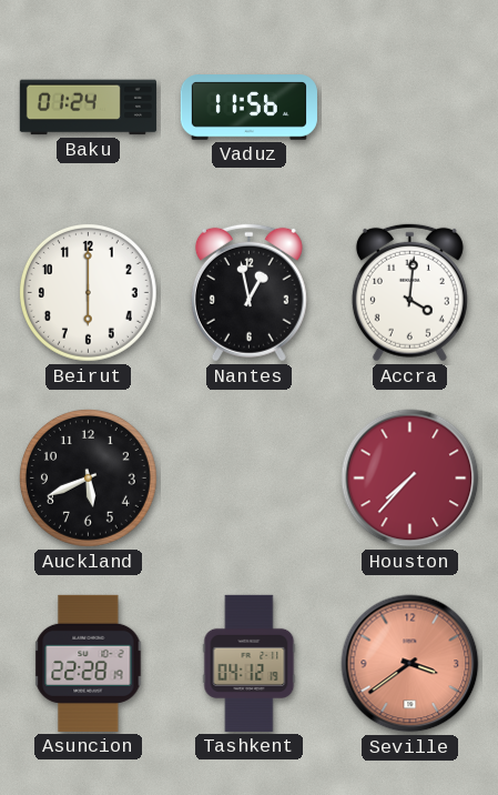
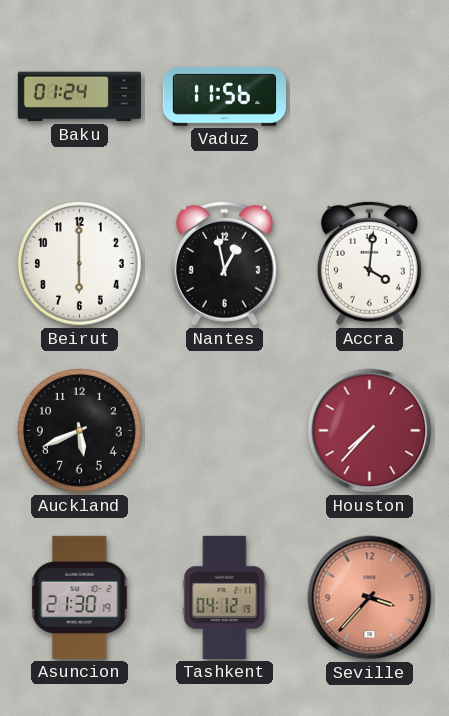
Asuncion: 22:28 -> 21:30 (80, 597)
Seville: 3:39 -> 3:37 (370, 598)
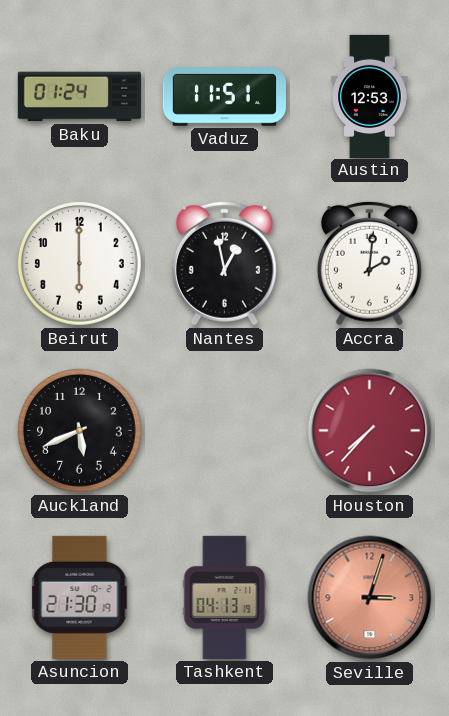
Vaduz: 11:56 -> 11:51 (224, 97)
Austin: none -> 12:53 (370, 96)
Accra: 4:01 -> 2:01 (369, 263)
Tashkent: 04:12 -> 04:13 (225, 597)
Seville: 3:37 -> 3:03 (370, 598)
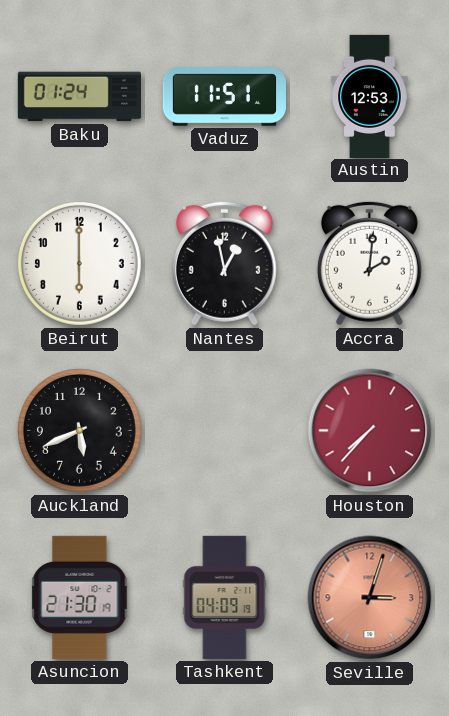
Tashkent: 04:13 -> 04:09 (225, 597)
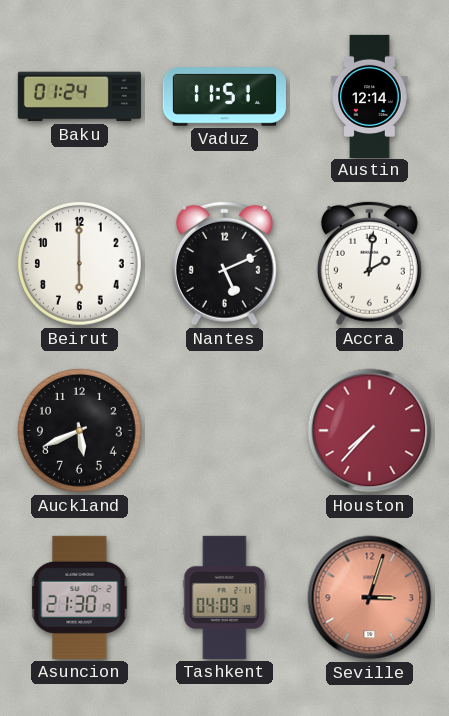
Austin: 12:53 -> 12:14 (370, 96)
Nantes: 12:58 -> 5:11 (224, 263)
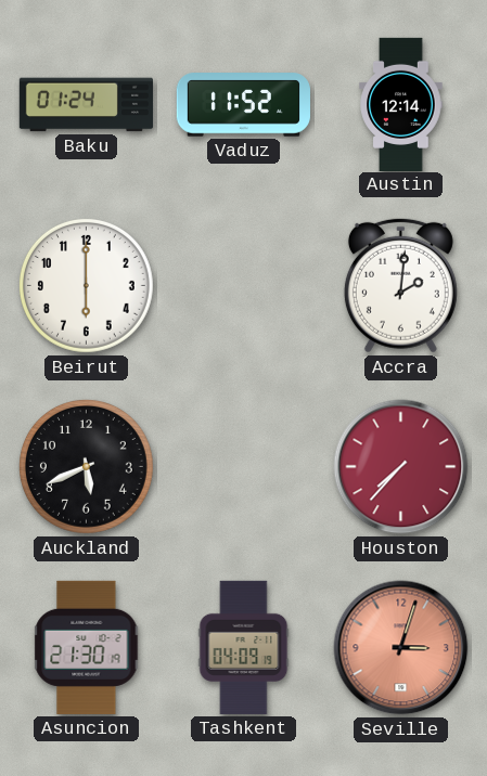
Vaduz: 11:51 -> 11:52 (243, 105)
Nantes: 5:11 -> none (224, 263)
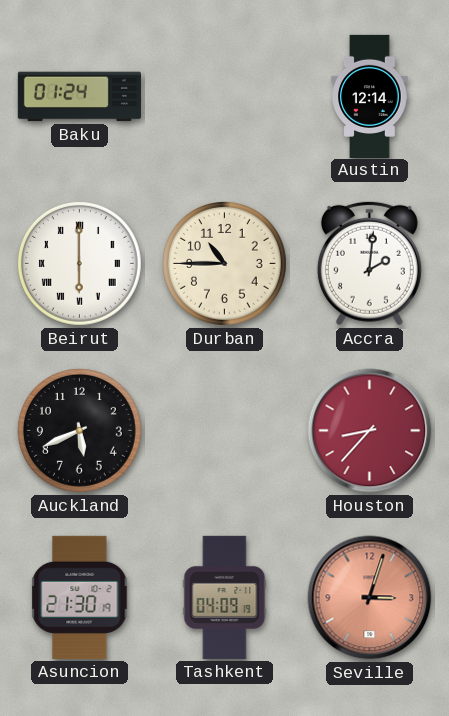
Vaduz: 11:52 -> none (243, 105)
Beirut numerals: Arabic -> Roman (79, 263)
Durban: none -> 10:45 (224, 263)
Houston: 7:37 -> 8:37 (370, 431)
